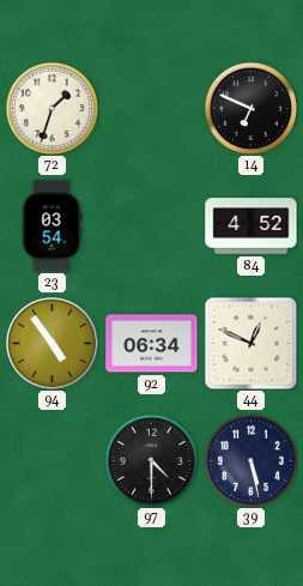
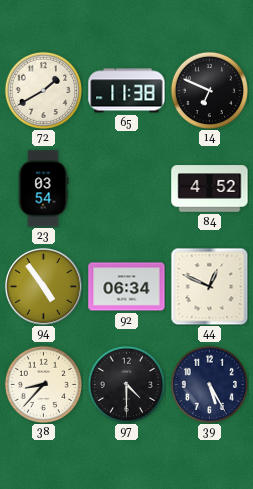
72: 1:33 -> 1:40 (43, 90)
65: none -> 11:38 (127, 91)
38: none -> 8:37 (43, 384)
39: 5:28 -> 5:25 (209, 384)
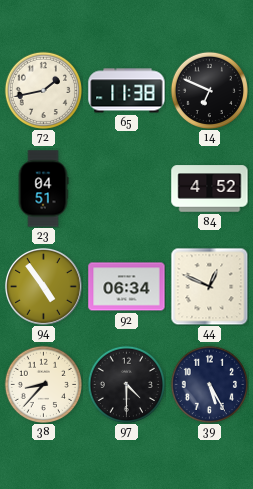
72: 1:40 -> 1:43 (43, 90)
23: 03:54 -> 04:51 (43, 189)
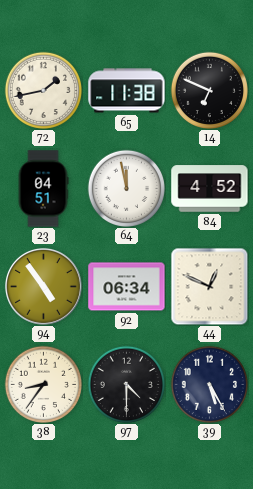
64: none -> 11:58 (126, 188)
38: 8:37 -> 8:36 (43, 384)
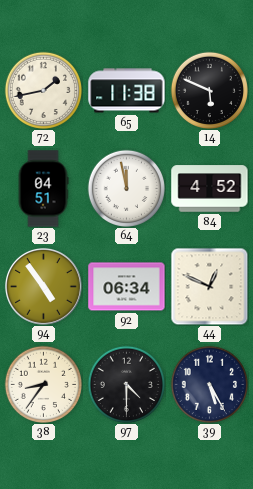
14: 6:49 -> 5:49 (209, 90)
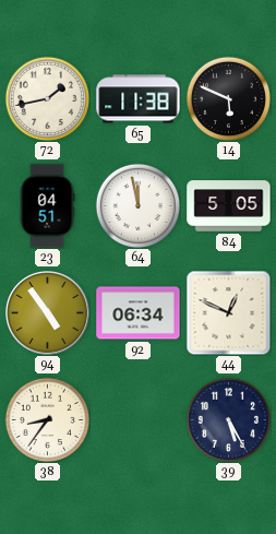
84: 4:52 -> 5:05 (229, 206)
97: 4:30 -> none (126, 384)
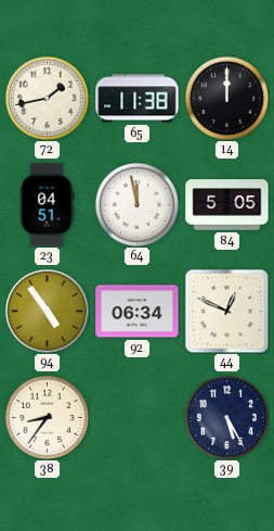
14: 5:49 -> 12:00 (226, 98)
